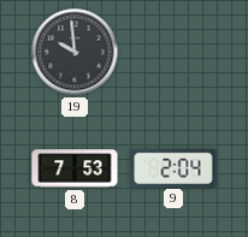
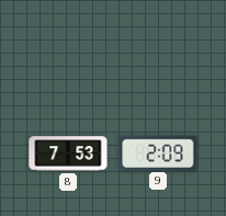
19: 9:59 -> none (75, 52)
9: 2:04 -> 2:09 (158, 152)
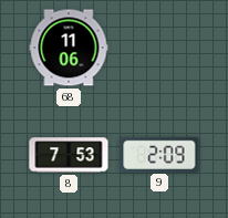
68: none -> 11:06 (69, 48)
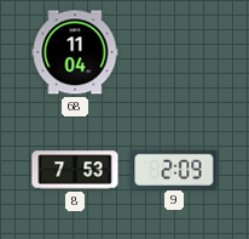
68: 11:06 -> 11:04 (75, 52)
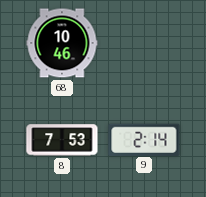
68: 11:04 -> 10:46 (62, 43)
9: 2:09 -> 2:14 (144, 139)
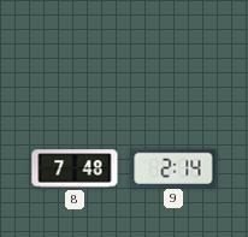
68: 10:46 -> none (62, 43)
8: 7:53 -> 7:48 (75, 168)
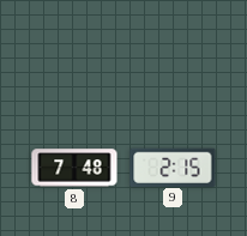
9: 2:14 -> 2:15 (173, 167)
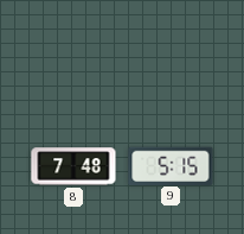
9: 2:15 -> 5:15 (171, 165)
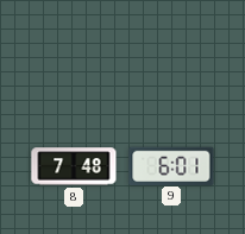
9: 5:15 -> 6:01 (171, 165)
